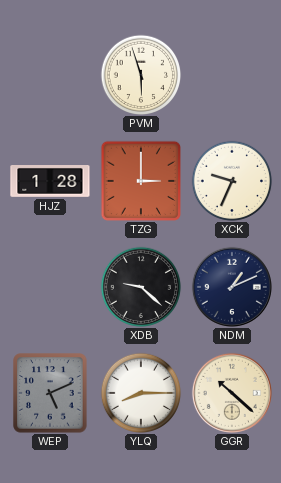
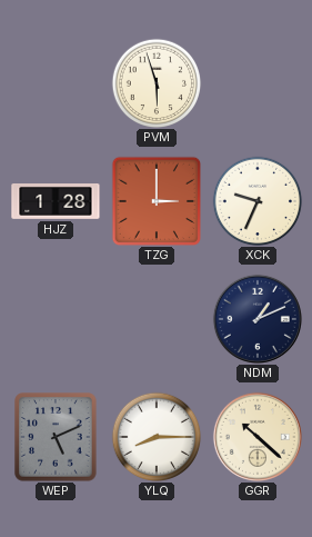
XDB: 9:22 -> none (141, 287)
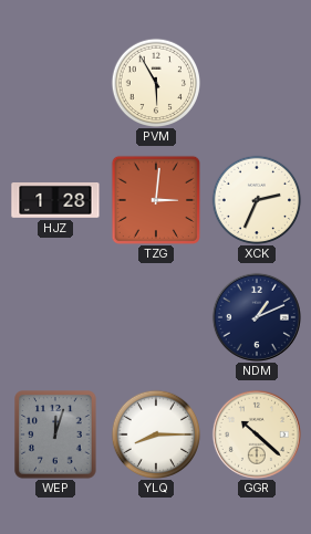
PVM: 5:57 -> 5:55 (156, 83)
TZG: 3:00 -> 3:01 (155, 199)
XCK: 9:34 -> 2:34 (257, 200)
WEP: 5:11 -> 12:03 (55, 434)
